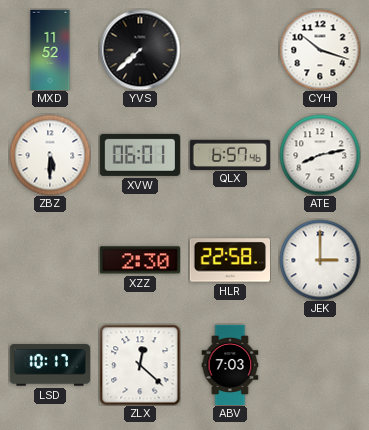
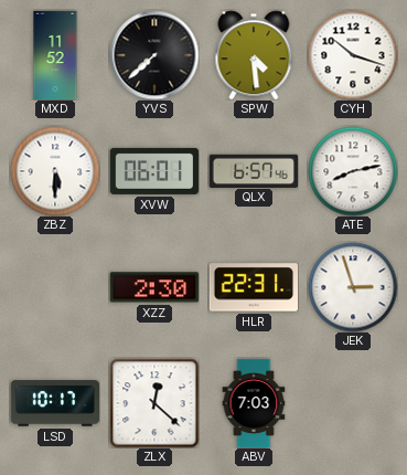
SPW: none -> 4:29 (254, 55)
HLR: 22:58 -> 22:31 (253, 287)
JEK: 3:00 -> 2:57 (353, 287)
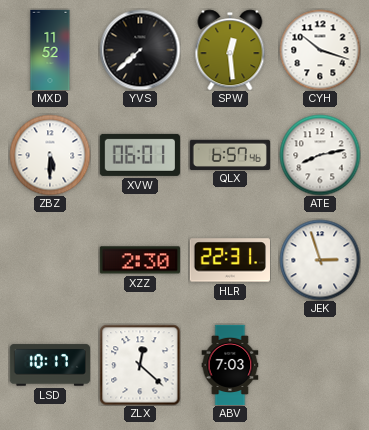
SPW: 4:29 -> 12:29 (230, 50)
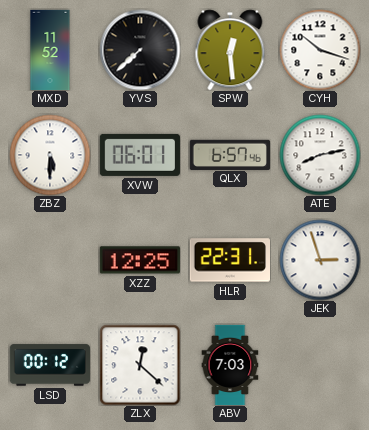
XZZ: 2:30 -> 12:25 (140, 260)
LSD: 10:17 -> 00:12 (49, 365)
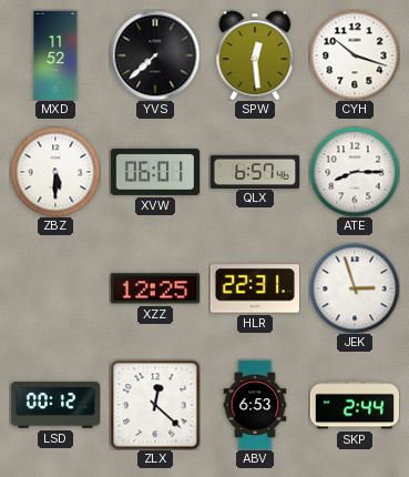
ATE: 8:13 -> 8:15 (355, 172)
ABV: 7:03 -> 6:53 (255, 405)
SKP: none -> 2:44 (354, 405)
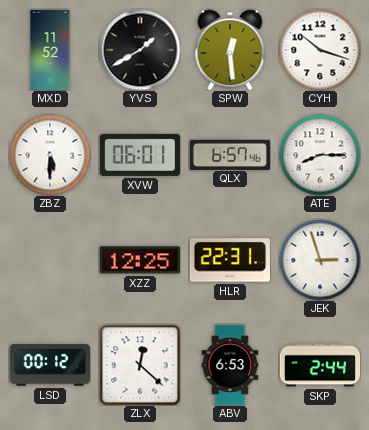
YVS: 7:38 -> 1:40 (140, 50)
